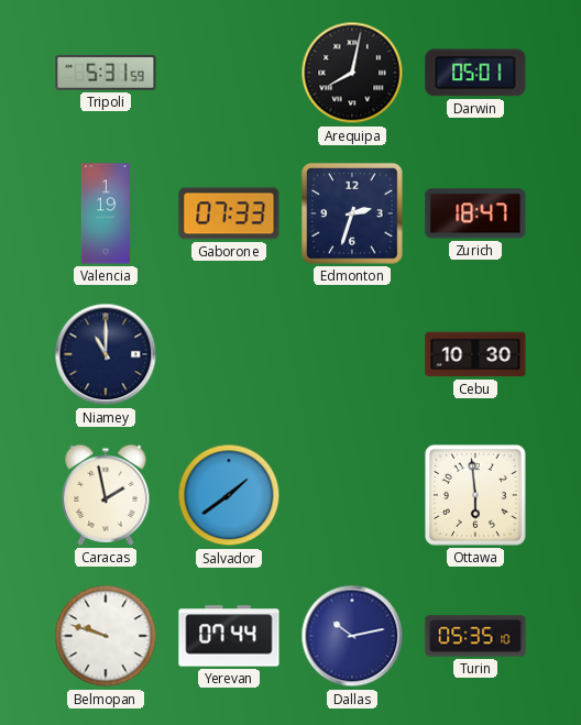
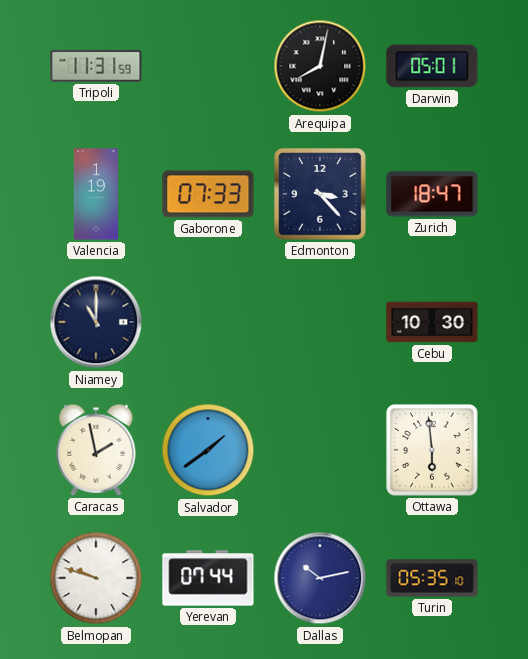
Tripoli: 5:31 -> 11:31 (96, 66)
Edmonton: 2:33 -> 3:23 (320, 194)
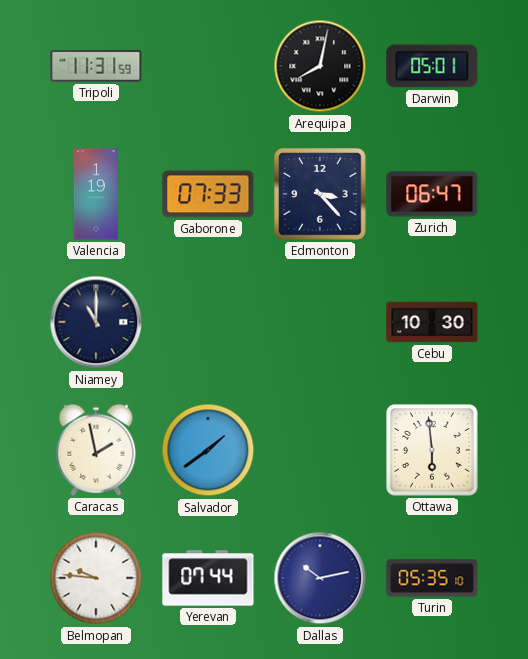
Zurich: 18:47 -> 06:47 (432, 194)
Belmopan: 9:48 -> 9:46 (96, 578)
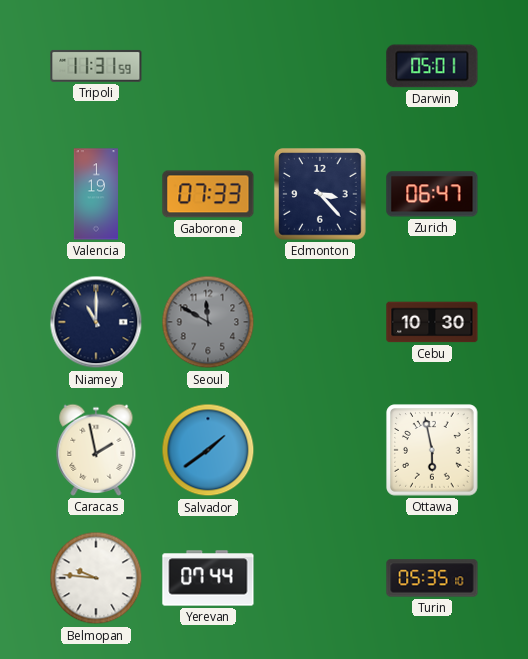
Arequipa: 8:02 -> none (320, 66)
Seoul: none -> 11:50 (208, 322)
Ottawa: 5:59 -> 5:58 (432, 450)
Dallas: 10:13 -> none (320, 578)
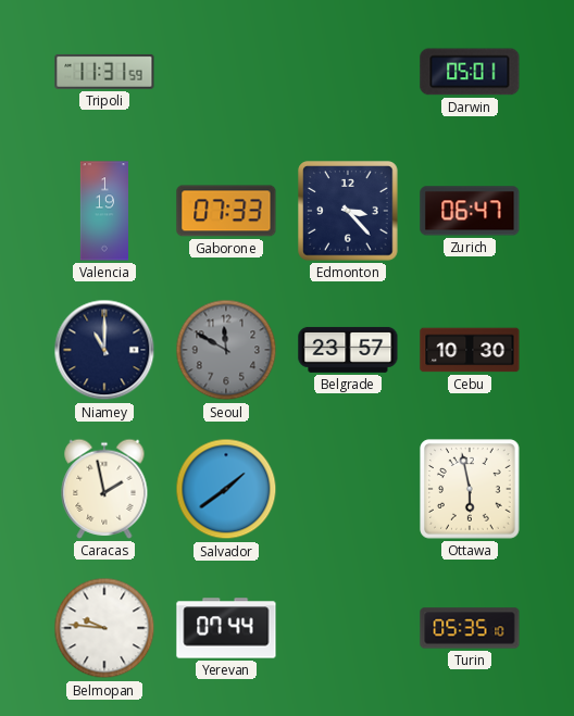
Belgrade: none -> 23:57 (348, 350)
